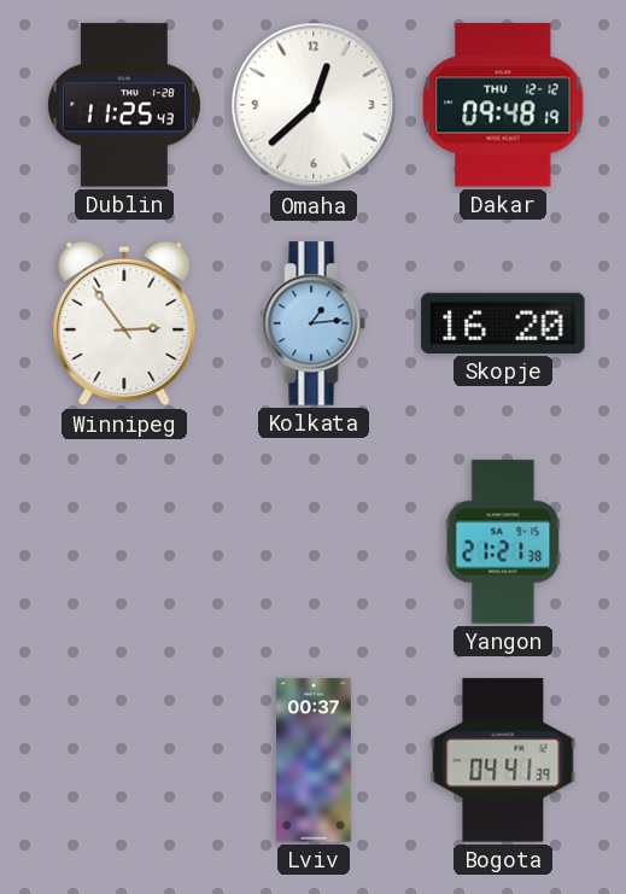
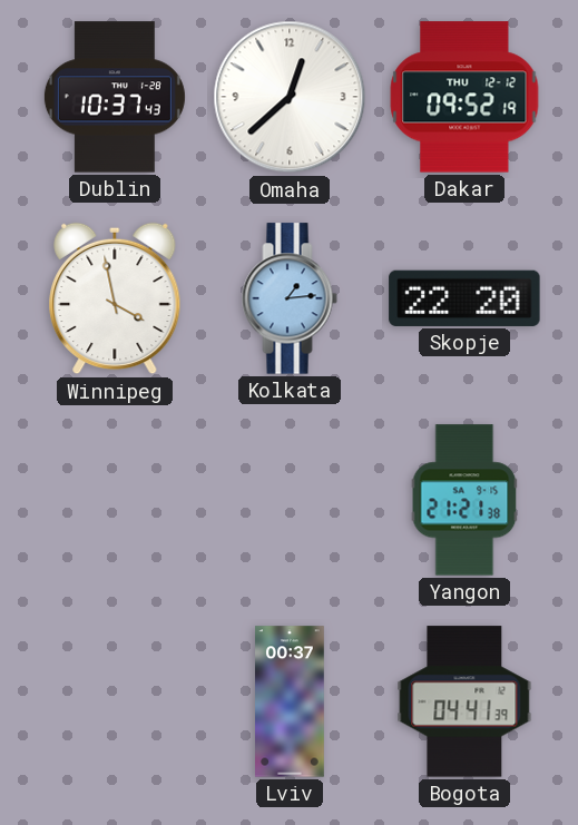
Dublin: 11:25 -> 10:37 (115, 97)
Dakar: 09:48 -> 09:52 (464, 97)
Winnipeg: 2:54 -> 3:58 (115, 298)
Skopje: 16:20 -> 22:20 (464, 298)
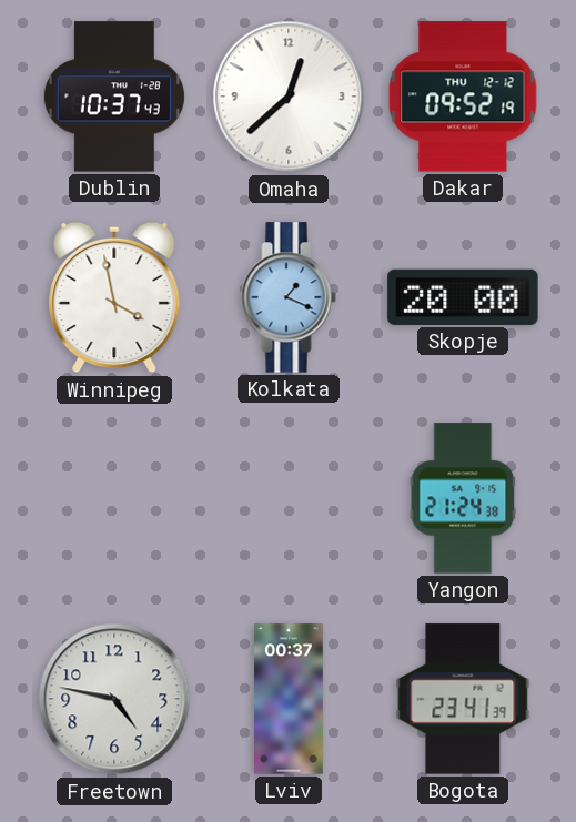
Kolkata: 1:14 -> 1:19 (289, 297)
Skopje: 22:20 -> 20:00 (463, 297)
Yangon: 21:21 -> 21:24 (463, 498)
Freetown: none -> 4:47 (114, 699)
Bogota: 04:41 -> 23:41 (463, 699)
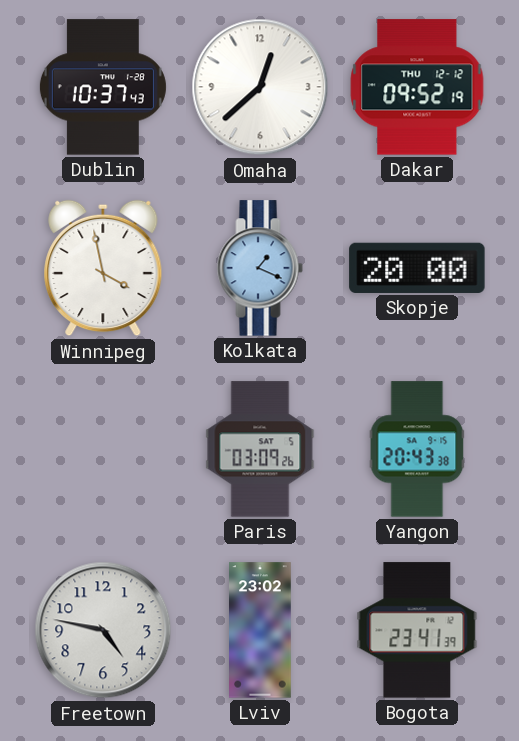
Paris: none -> 03:09 (260, 449)
Yangon: 21:24 -> 20:43 (417, 449)
Lviv: 00:37 -> 23:02 (261, 630)
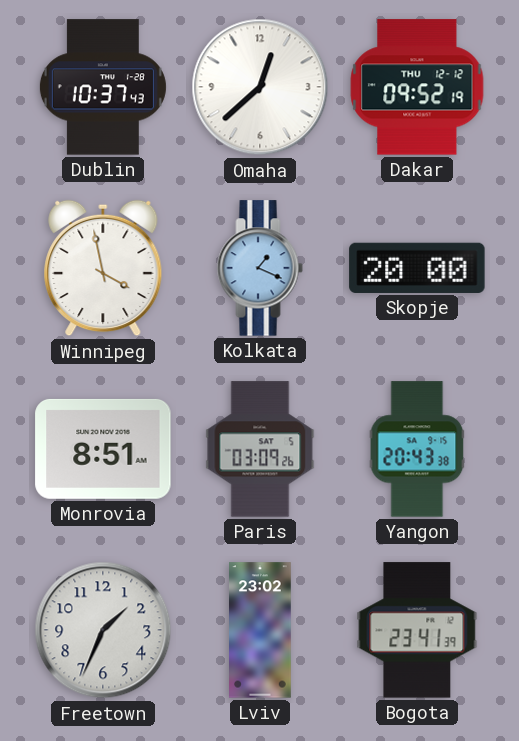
Monrovia: none -> 8:51 (103, 449)
Freetown: 4:47 -> 1:34 (103, 630)
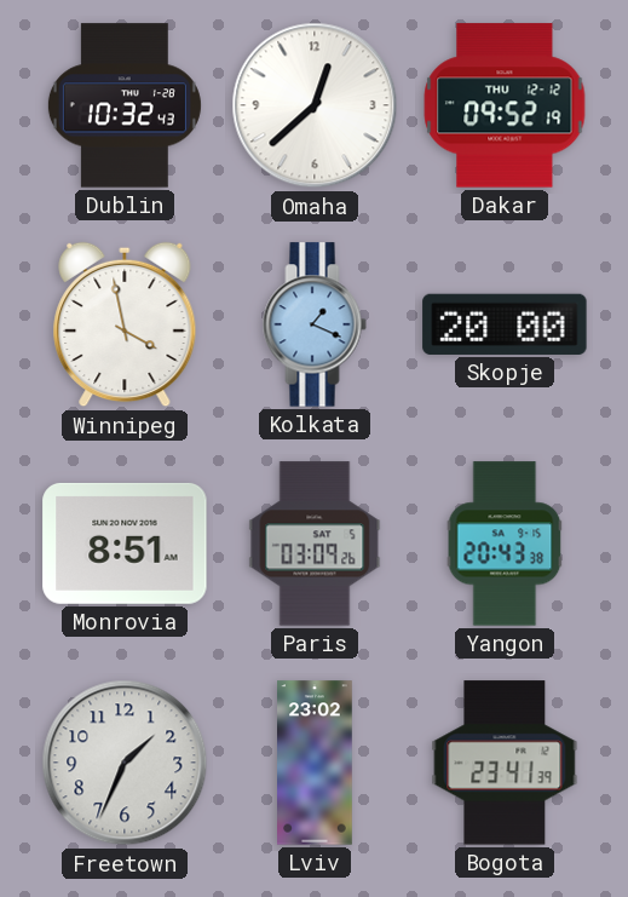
Dublin: 10:37 -> 10:32 (125, 105)
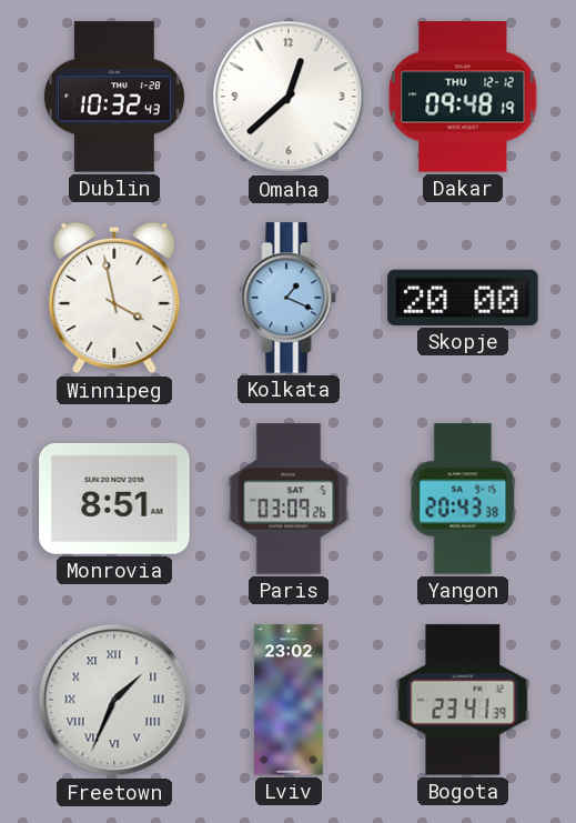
Dakar: 09:52 -> 09:48 (463, 97)
Freetown numerals: Arabic -> Roman (114, 700)
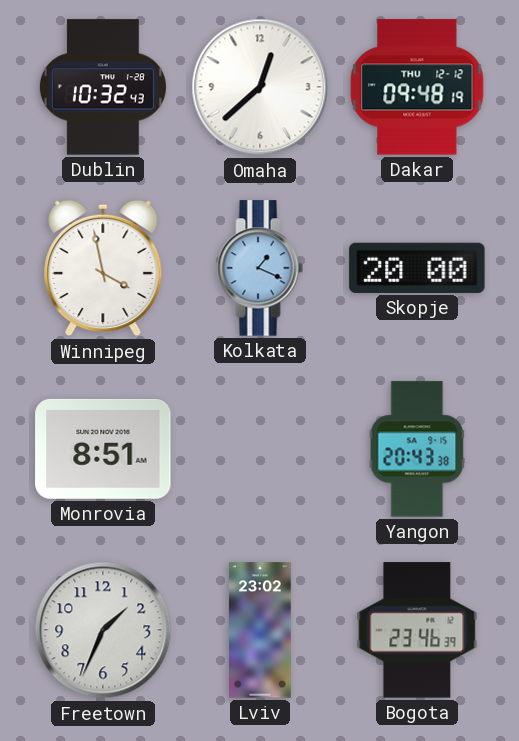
Paris: 03:09 -> none (289, 499)
Freetown numerals: Roman -> Arabic (103, 630)
Bogota: 23:41 -> 23:46 (417, 630)
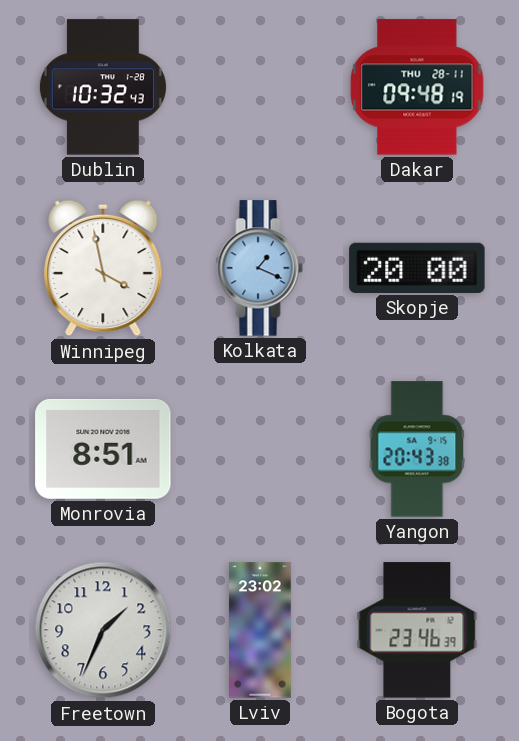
Omaha: 12:38 -> none (260, 87)
Dakar date: THU 12-12 -> THU 28-11 (417, 87)
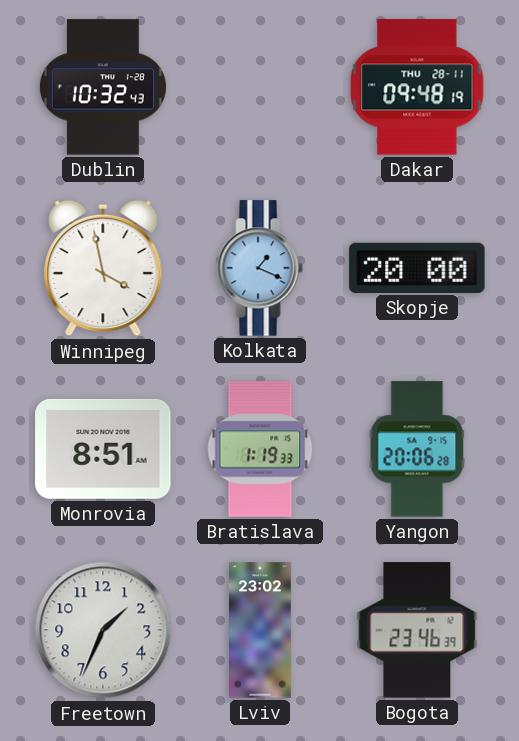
Bratislava: none -> 1:19 (260, 449)
Yangon: 20:43 -> 20:06 (417, 449)
